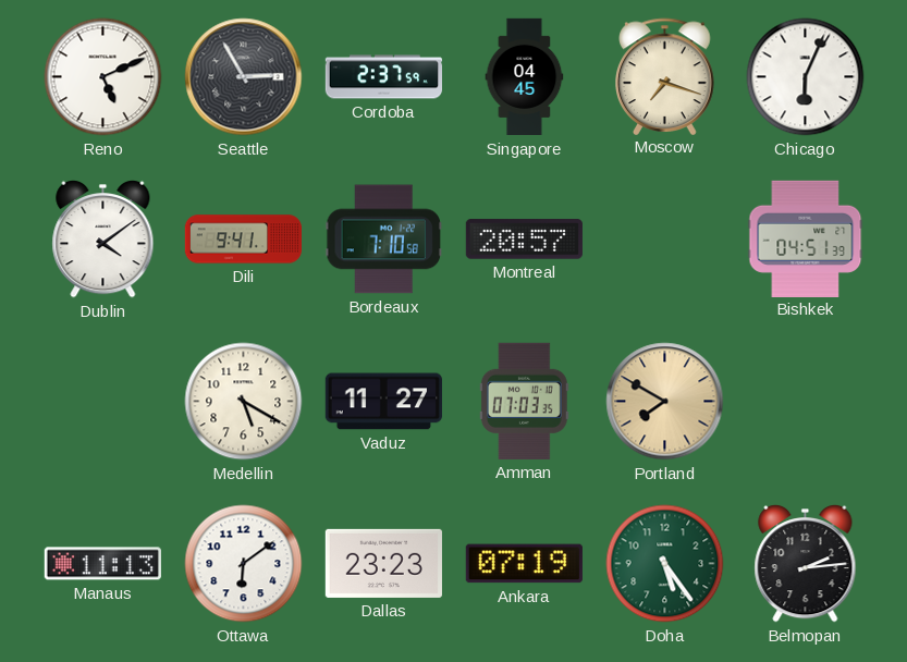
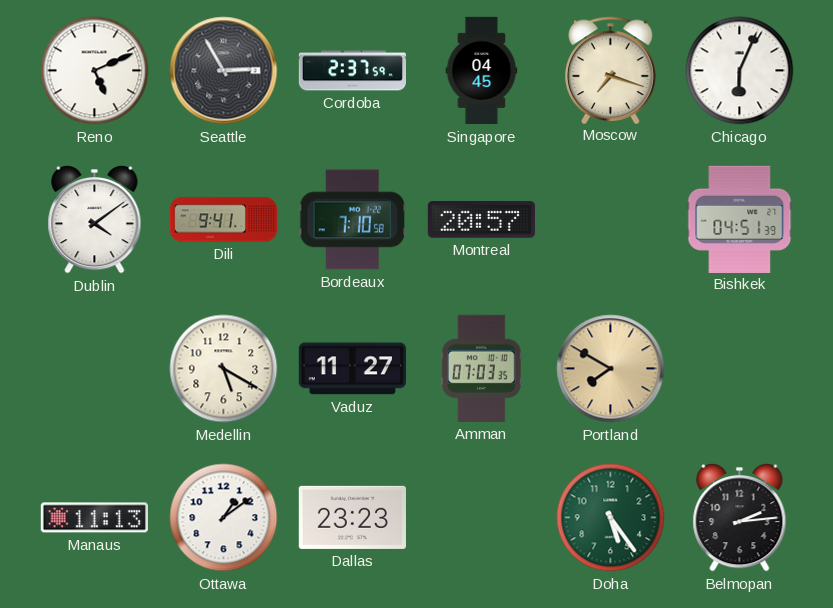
Ottawa: 6:09 -> 1:09 (224, 518)
Ankara: 07:19 -> none (524, 564)
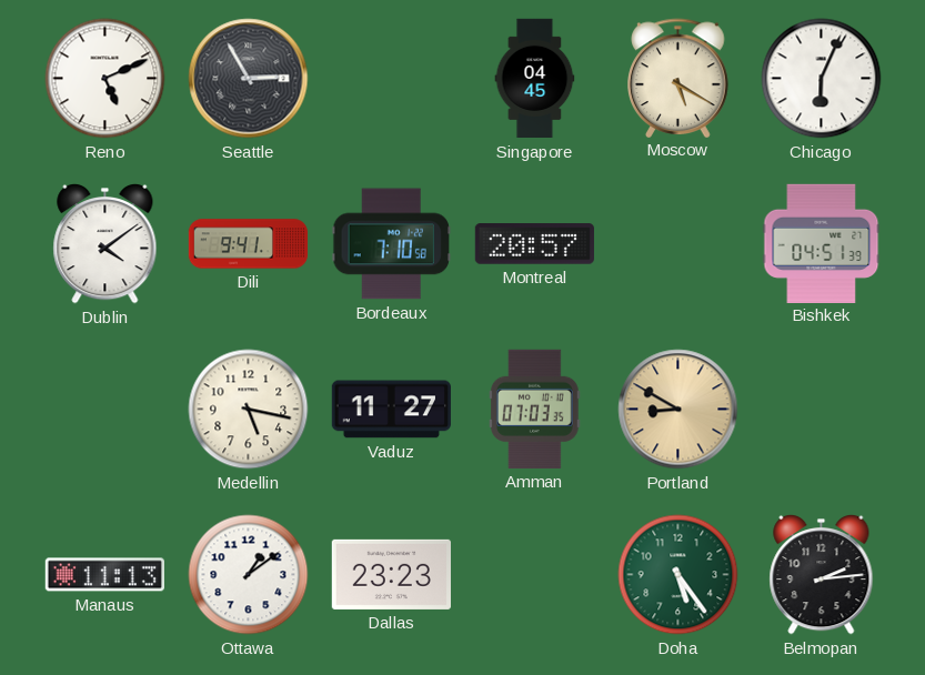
Cordoba: 2:37 -> none (352, 71)
Moscow: 7:18 -> 5:20 (678, 78)
Medellin: 5:20 -> 5:17 (249, 410)
Portland: 7:50 -> 8:50 (678, 410)
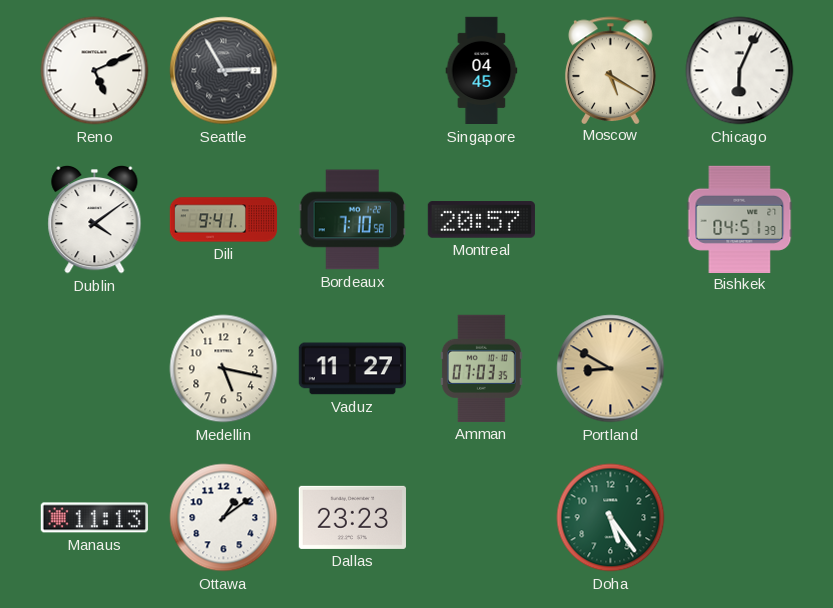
Belmopan: 2:14 -> none (822, 574)
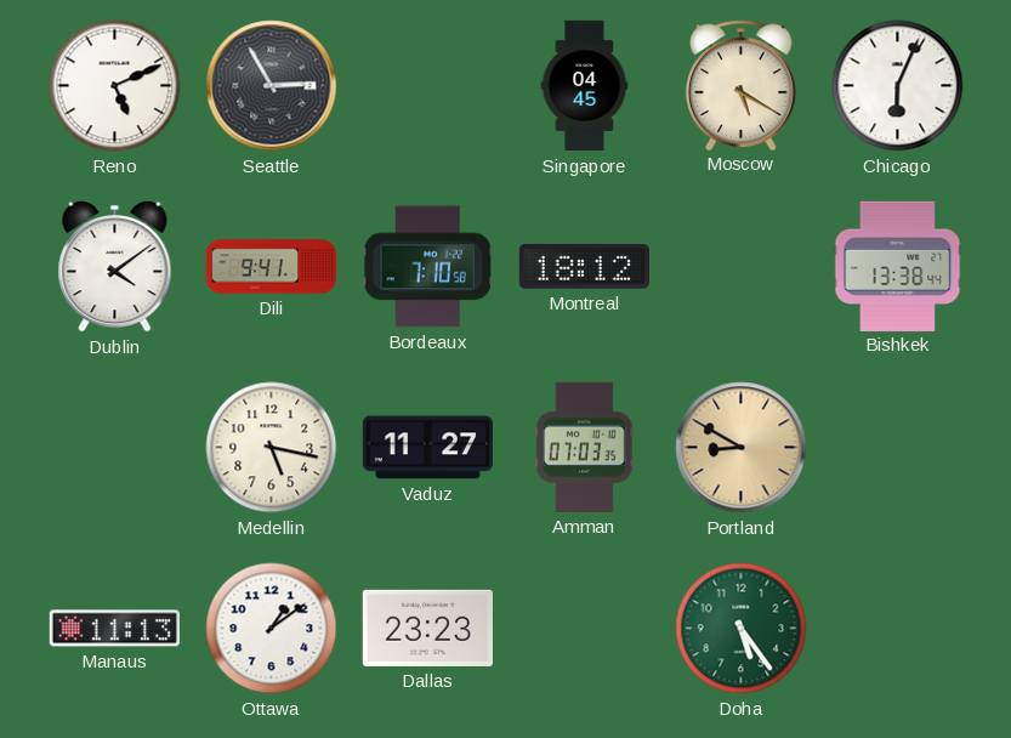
Montreal: 20:57 -> 18:12 (584, 267)
Bishkek: 04:51 -> 13:38 (898, 266)
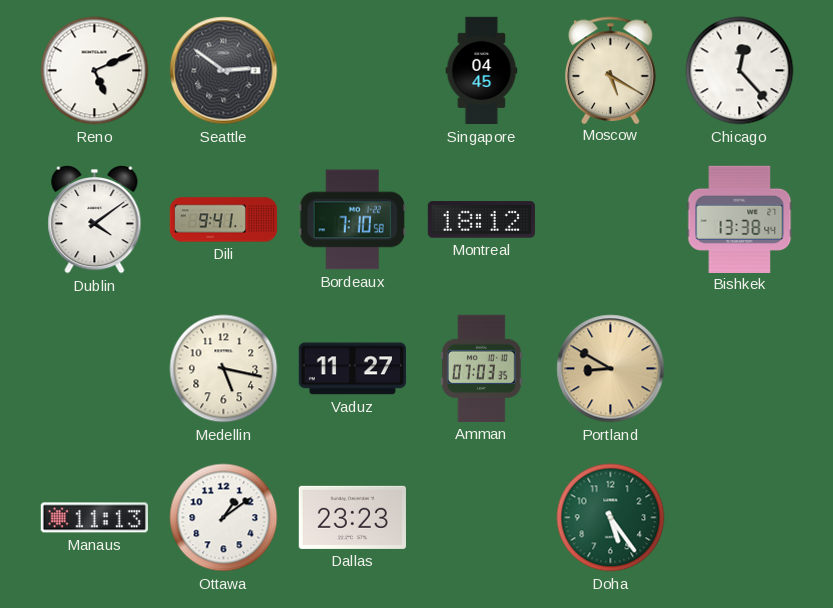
Seattle: 2:55 -> 2:51 (224, 71)
Chicago: 6:04 -> 12:23 (740, 71)
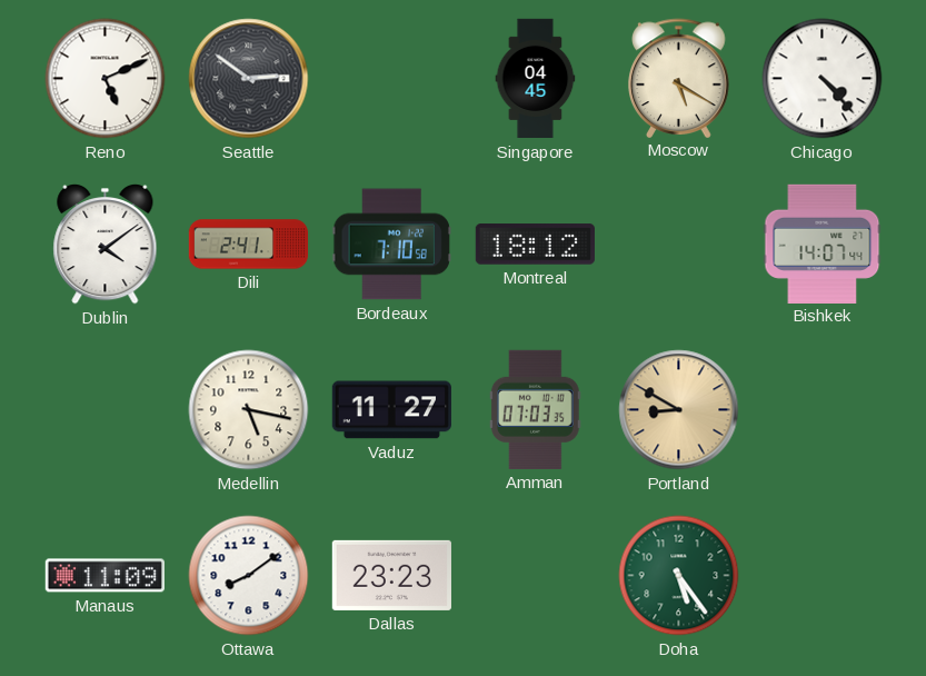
Chicago: 12:23 -> 4:23 (823, 79)
Dili: 9:41 -> 2:41 (249, 245)
Bishkek: 13:38 -> 14:07 (823, 243)
Manaus: 11:13 -> 11:09 (104, 576)
Ottawa: 1:09 -> 8:09 (249, 576)
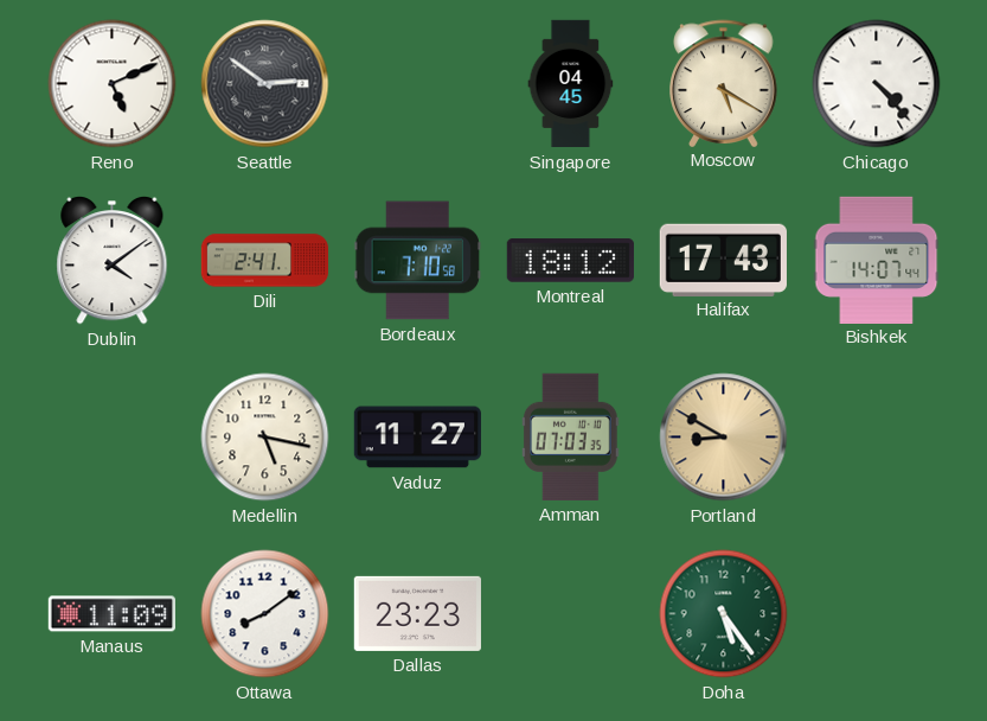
Halifax: none -> 17:43 (723, 260)
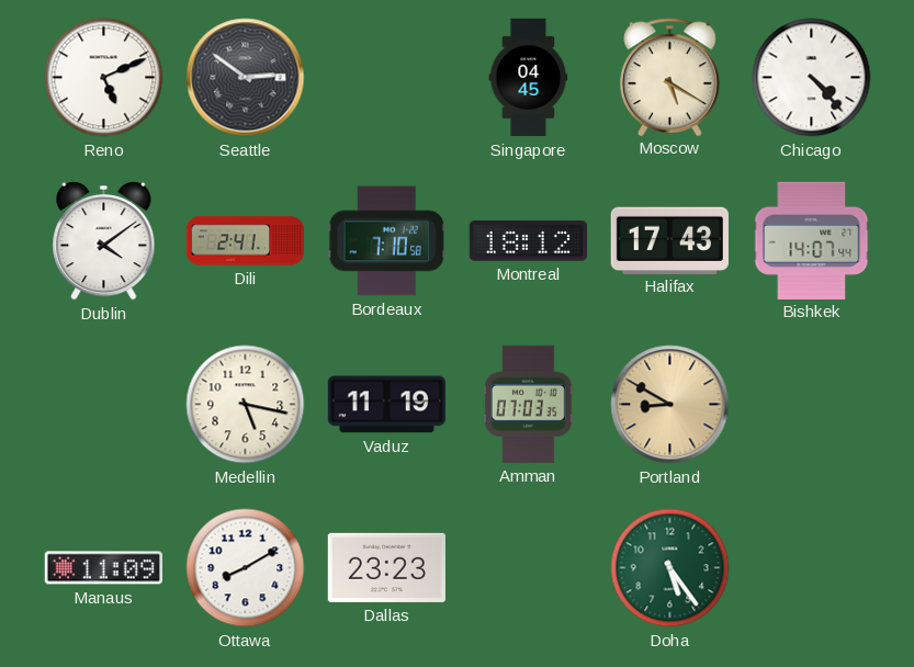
Vaduz: 11:27 -> 11:19 (386, 405)
Ottawa: 8:09 -> 8:10 (246, 568)
